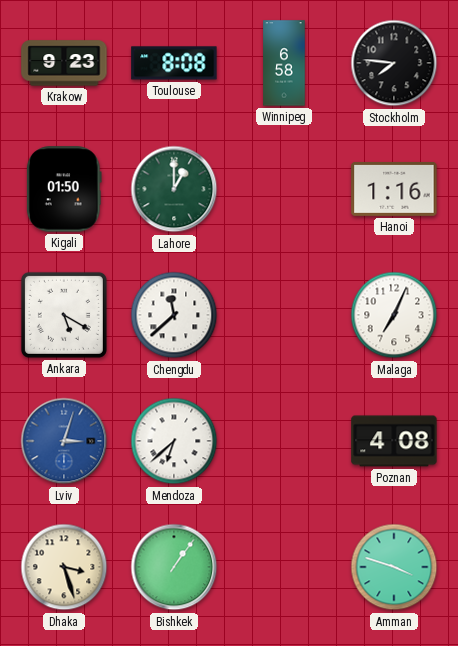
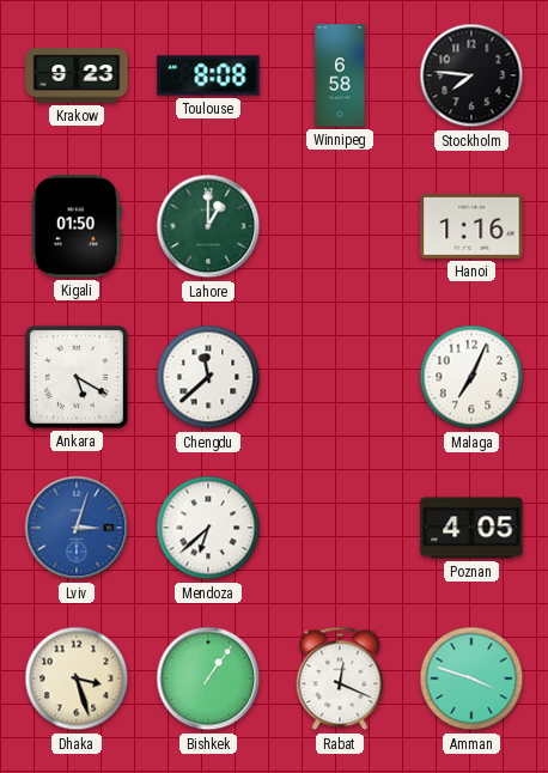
Poznan: 4:08 -> 4:05 (471, 528)
Rabat: none -> 12:19 (340, 678)
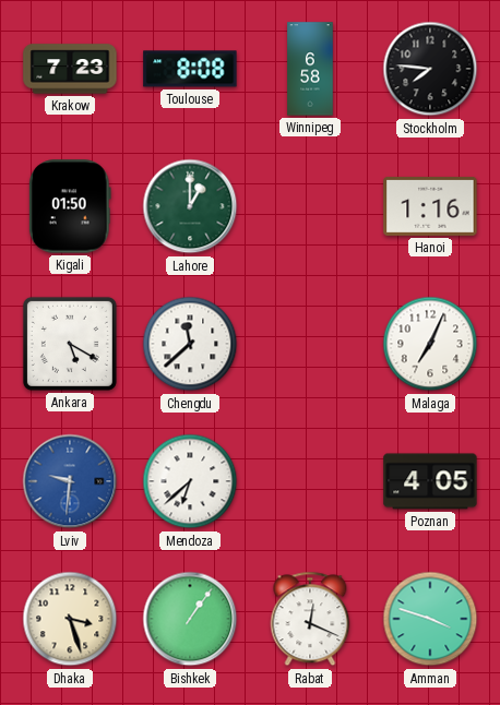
Krakow: 9:23 -> 7:23 (70, 69)
Lviv: 3:03 -> 9:31 (70, 481)
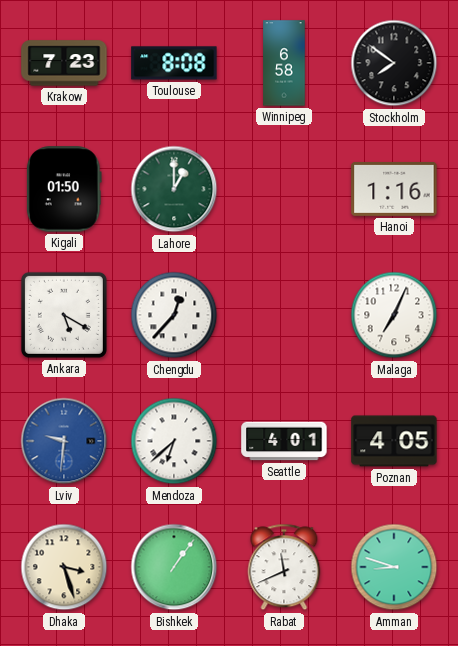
Stockholm: 7:46 -> 7:51 (394, 63)
Chengdu: 11:38 -> 12:37 (174, 315)
Seattle: none -> 4:01 (284, 441)
Rabat: 12:19 -> 11:41 (284, 567)
Amman: 3:48 -> 8:48 (394, 567)
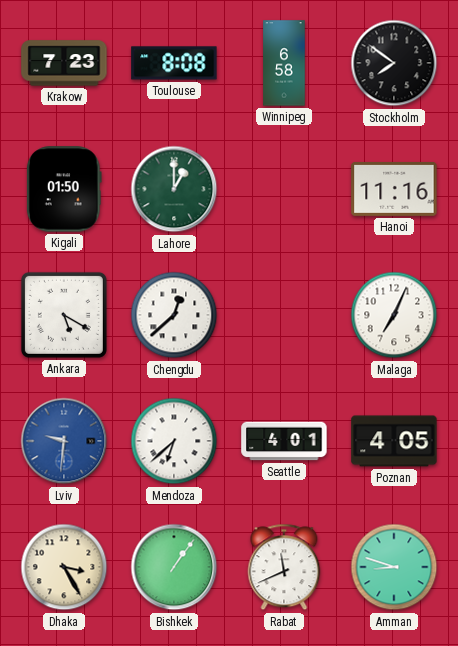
Hanoi: 1:16 -> 11:16 (394, 189)
Chengdu: 12:37 -> 12:38 (174, 315)
Dhaka: 3:27 -> 3:25 (64, 567)
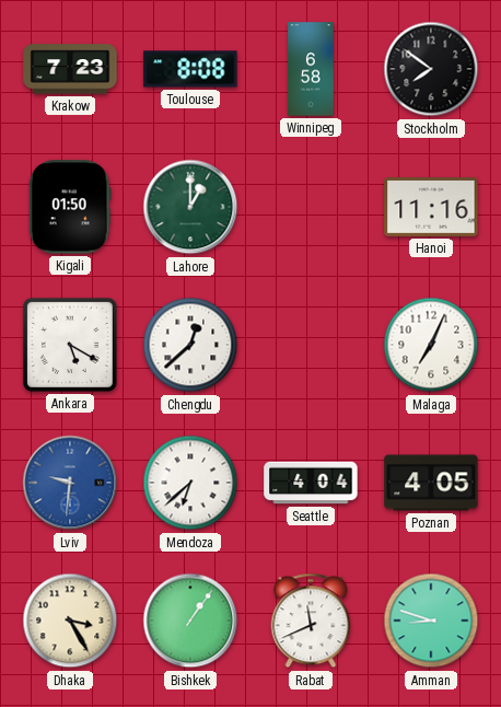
Seattle: 4:01 -> 4:04 (311, 483)
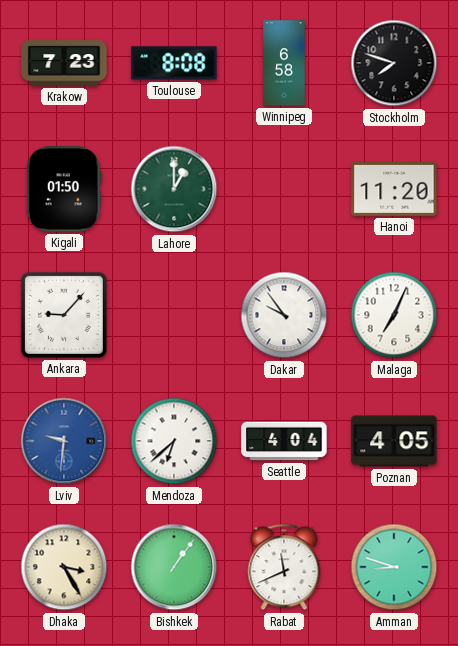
Stockholm: 7:51 -> 7:48 (394, 63)
Hanoi: 11:16 -> 11:20 (394, 189)
Ankara: 5:20 -> 9:07 (64, 315)
Chengdu: 12:38 -> none (190, 345)
Dakar: none -> 9:54 (284, 315)
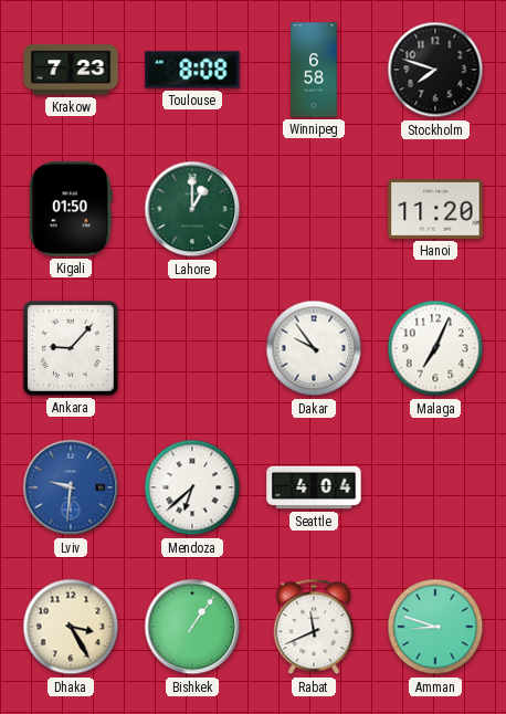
Poznan: 4:05 -> none (394, 441)
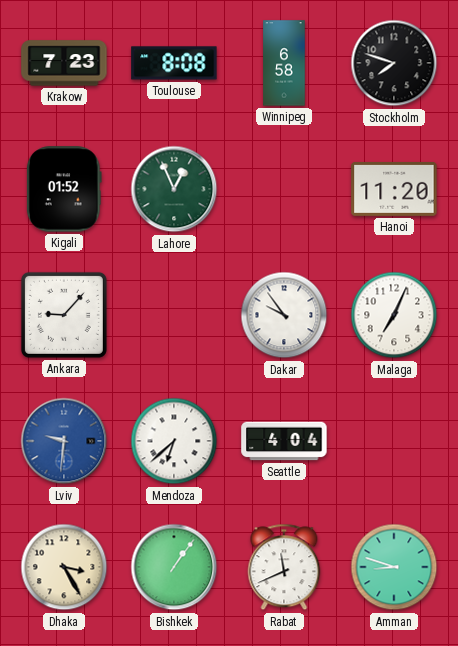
Kigali: 01:50 -> 01:52 (64, 189)
Lahore: 1:00 -> 12:56 (174, 189)
